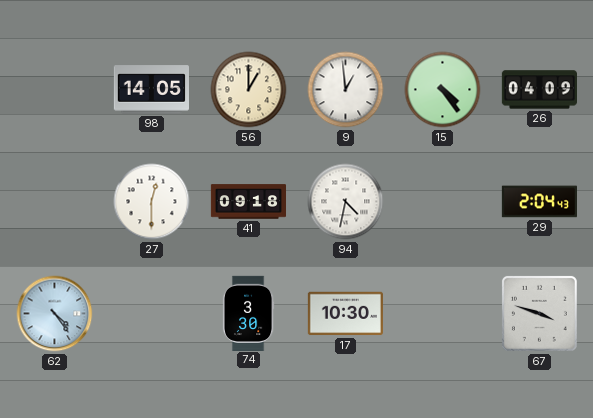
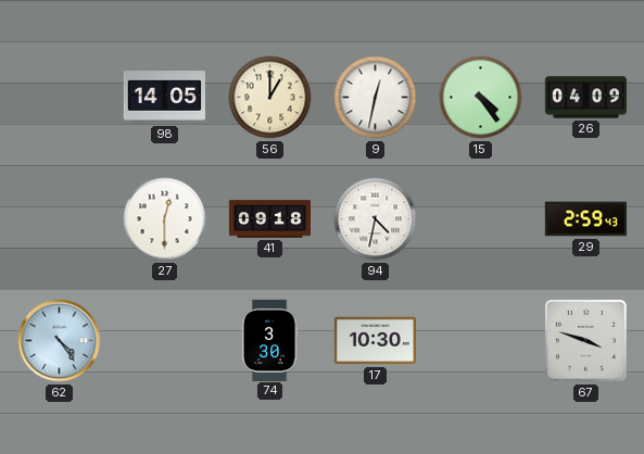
9: 12:59 -> 12:32 (376, 98)
29: 2:04 -> 2:59 (585, 219)
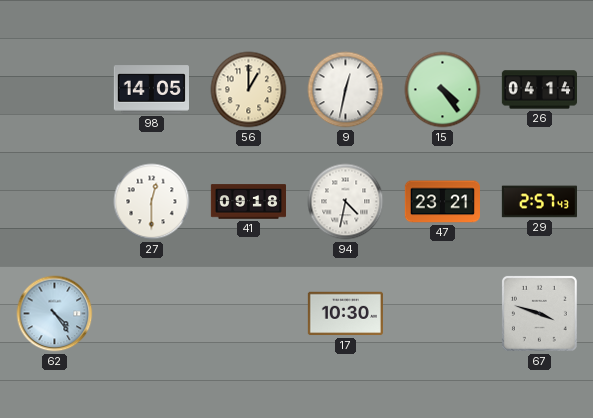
26: 04:09 -> 04:14 (539, 90)
47: none -> 23:21 (442, 202)
29: 2:59 -> 2:57 (539, 202)
74: 3:30 -> none (269, 340)
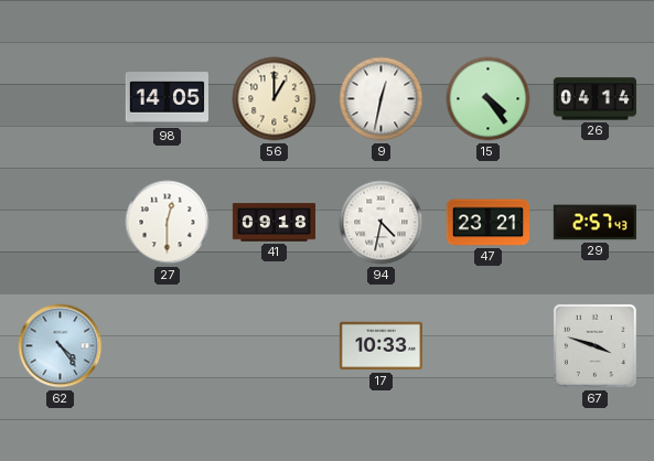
17: 10:30 -> 10:33 (380, 346)
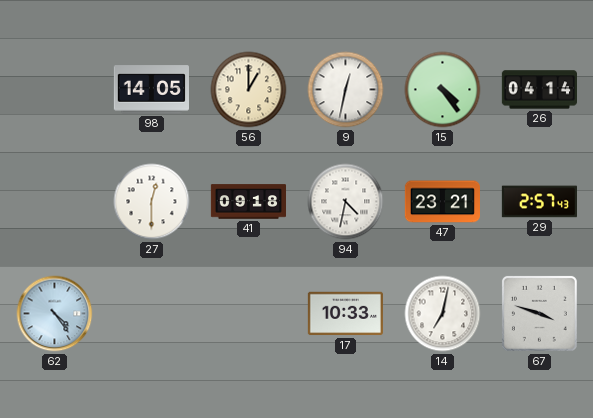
14: none -> 7:02 (443, 314)
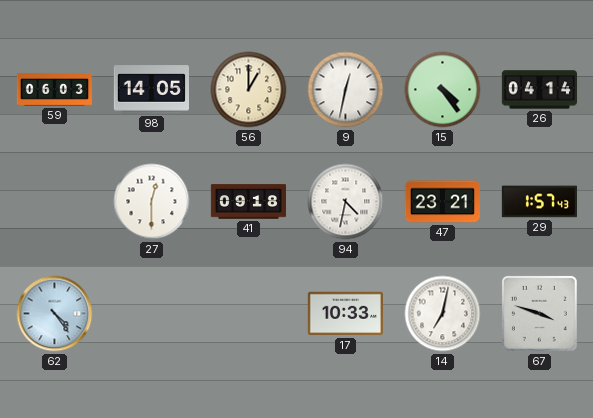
59: none -> 06:03 (54, 89)
29: 2:57 -> 1:57 (539, 202)
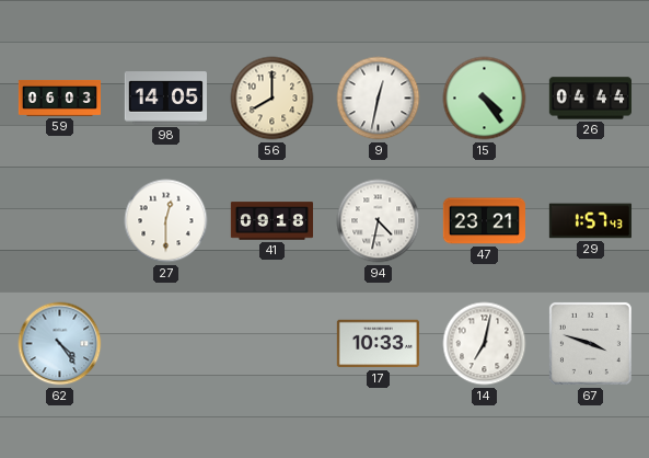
56: 1:00 -> 8:00 (273, 99)
26: 04:14 -> 04:44 (590, 99)
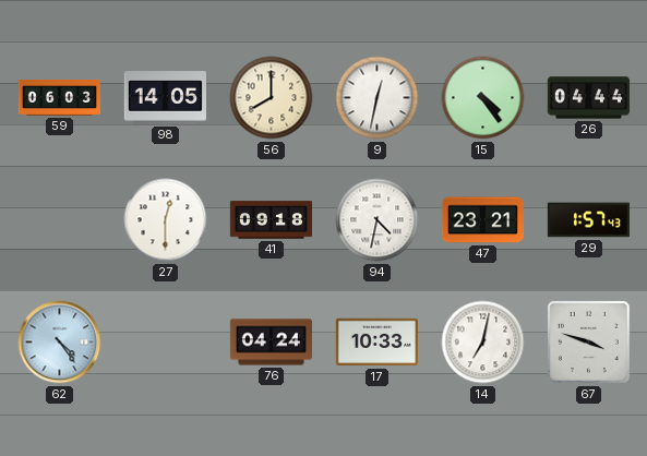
76: none -> 04:24 (271, 343)
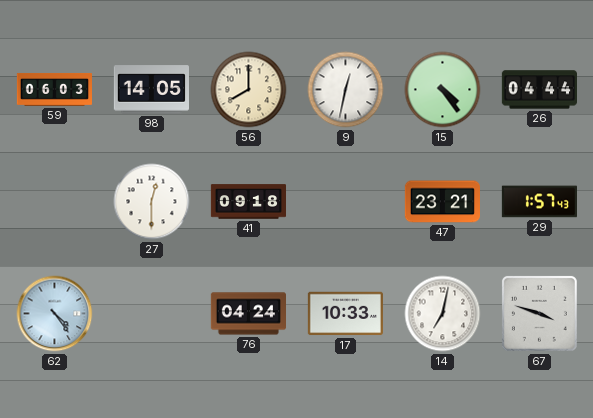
94: 4:32 -> none (378, 220)
